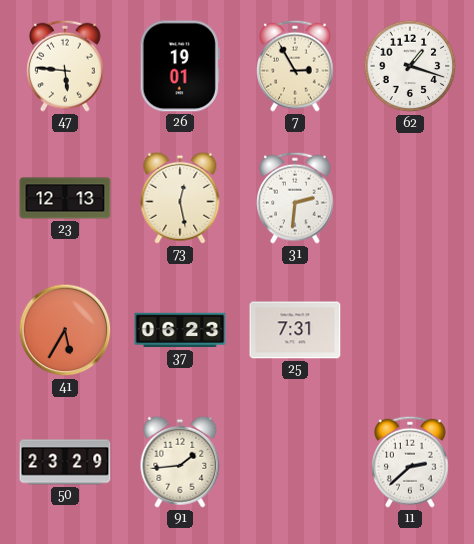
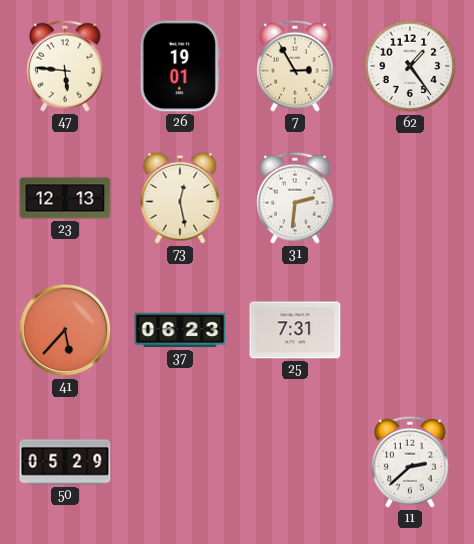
62: 1:18 -> 1:24 (410, 66)
41: 5:35 -> 5:37 (65, 330)
50: 23:29 -> 05:29 (65, 462)
91: 1:44 -> none (180, 462)
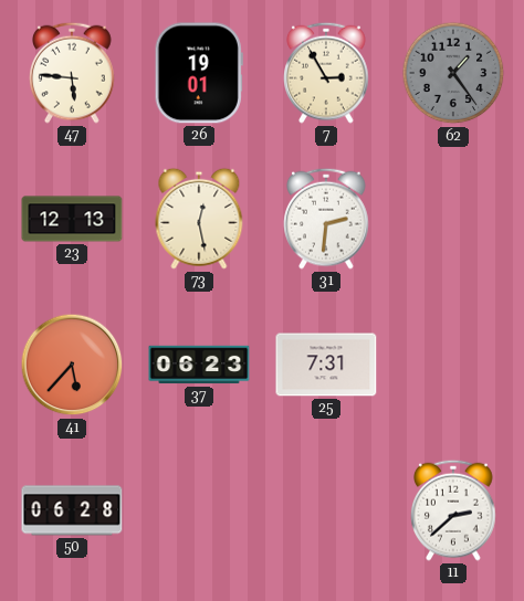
62 dial: white -> grey (453, 73)
50: 05:29 -> 06:28 (72, 510)
